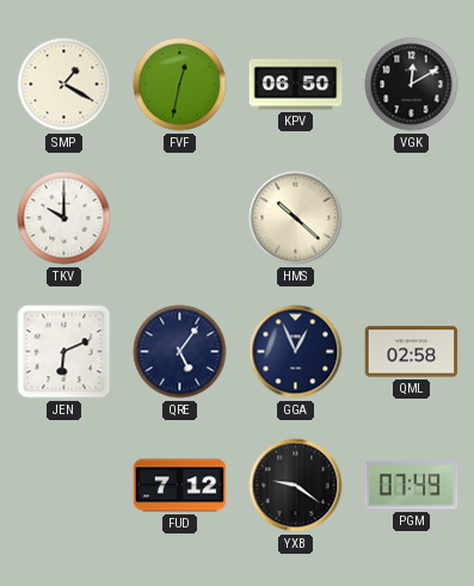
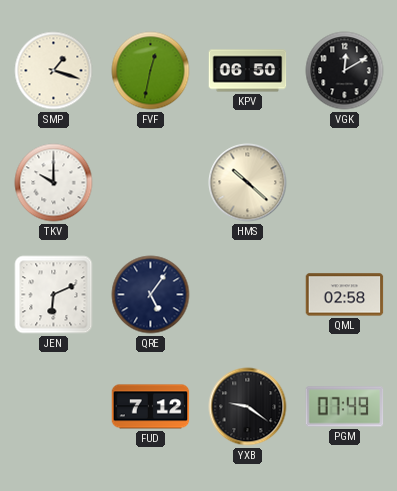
SMP: 1:20 -> 1:18 (54, 71)
GGA: 12:56 -> none (296, 352)
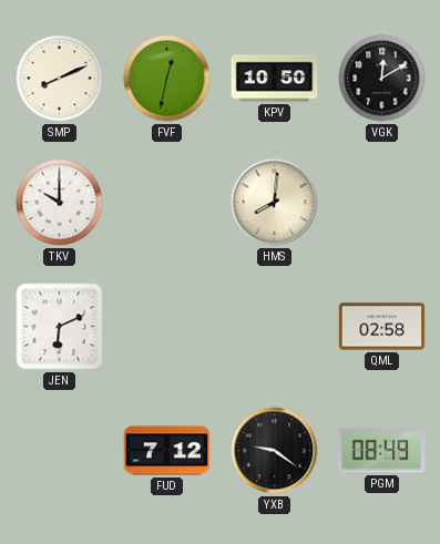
SMP: 1:18 -> 8:11 (60, 79)
KPV: 06:50 -> 10:50 (275, 79)
HMS: 10:22 -> 8:01 (275, 203)
QRE: 5:06 -> none (151, 295)
PGM: 07:49 -> 08:49 (382, 451)
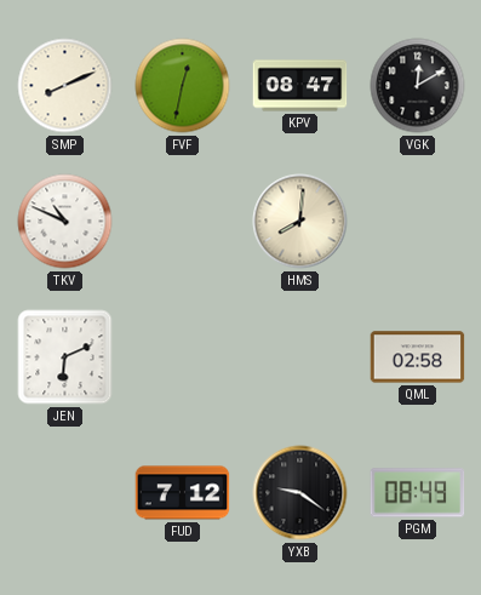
KPV: 10:50 -> 08:47 (300, 86)
TKV: 10:00 -> 10:49 (65, 222)
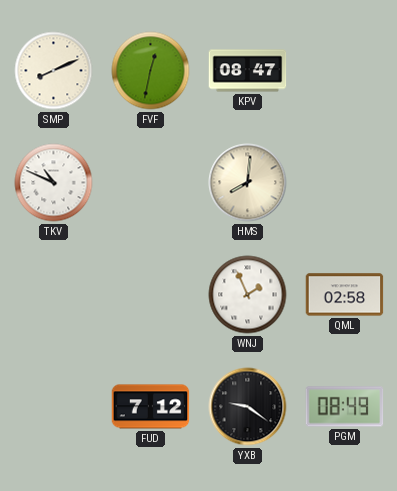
VGK: 12:10 -> none (418, 86)
JEN: 6:11 -> none (65, 357)
WNJ: none -> 1:56 (248, 295)
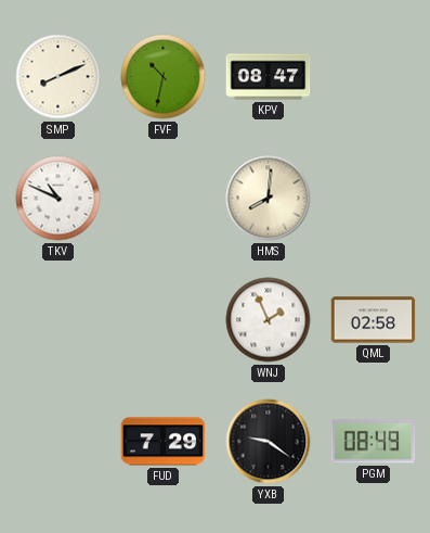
FVF: 12:32 -> 10:32 (164, 77)
FUD: 7:12 -> 7:29 (164, 442)
